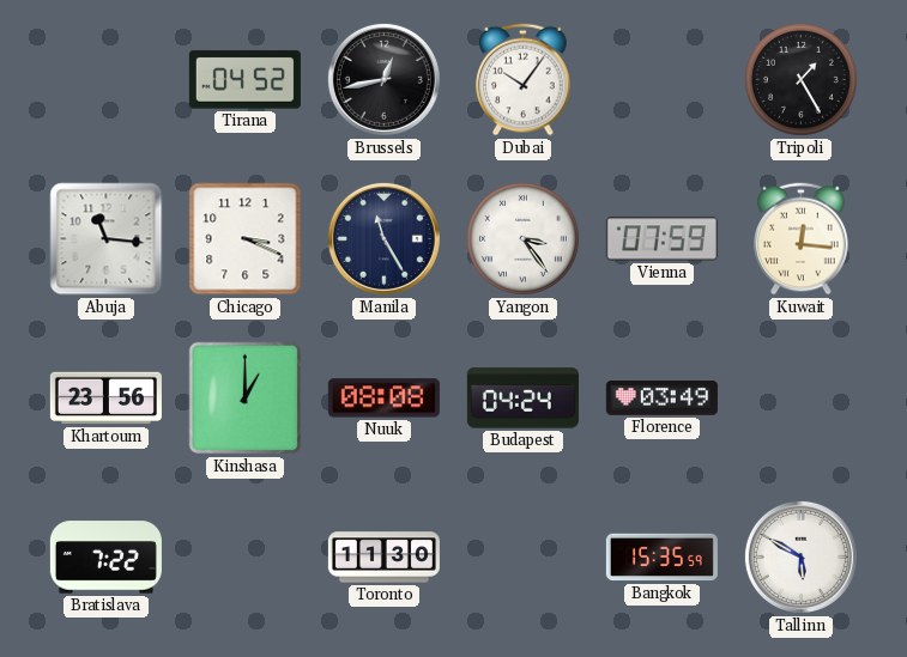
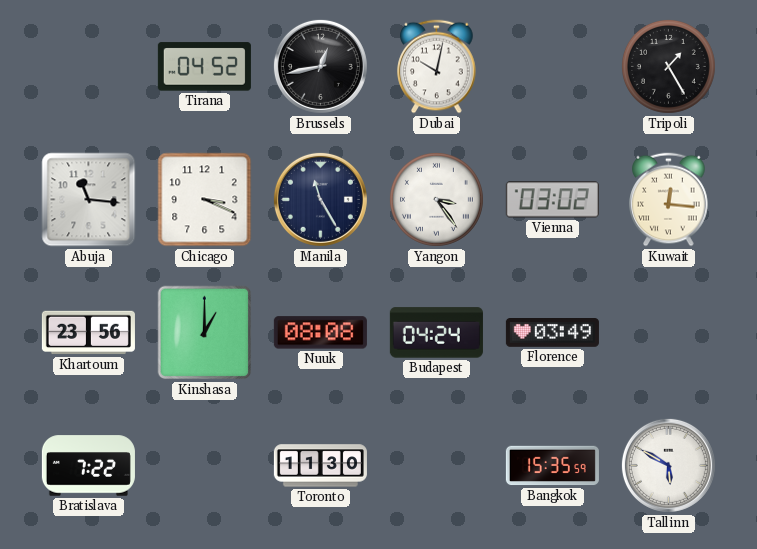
Dubai: 10:06 -> 10:02 (437, 67)
Vienna: 07:59 -> 03:02 (552, 200)
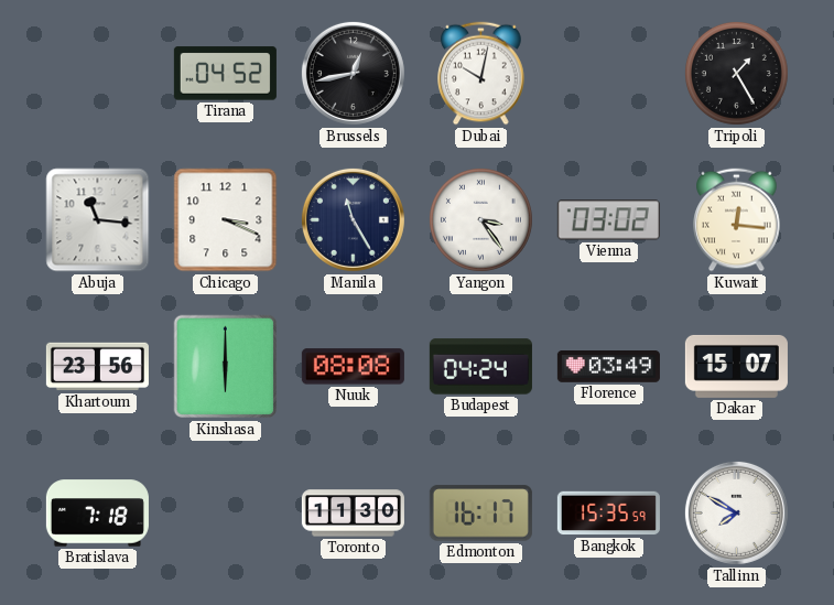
Kinshasa: 1:00 -> 6:00 (226, 367)
Dakar: none -> 15:07 (736, 366)
Bratislava: 7:22 -> 7:18 (97, 514)
Edmonton: none -> 16:17 (480, 514)
Tallinn: 5:50 -> 7:50 (736, 512)
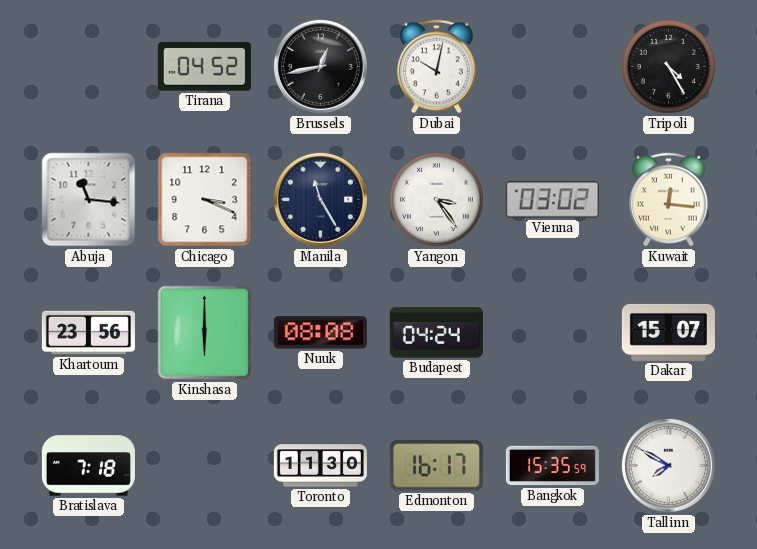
Tripoli: 1:25 -> 4:25 (668, 66)
Florence: 03:49 -> none (608, 367)
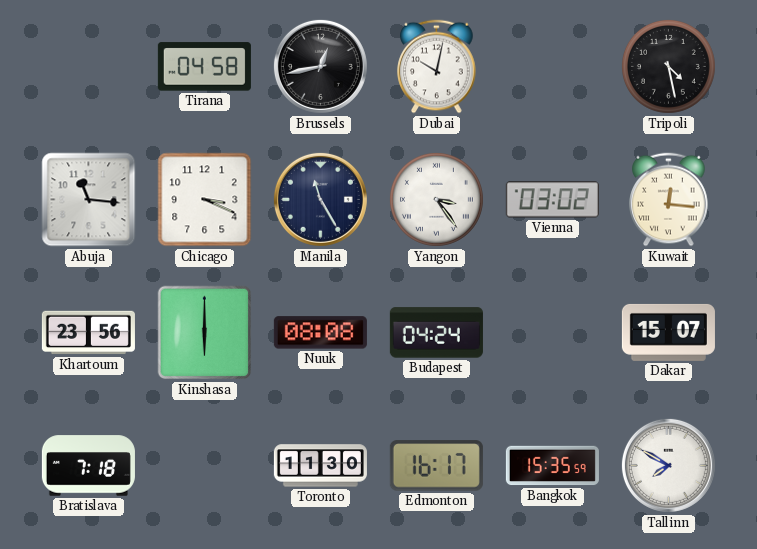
Tirana: 04:52 -> 04:58 (204, 67)
Tripoli: 4:25 -> 4:28 (668, 66)
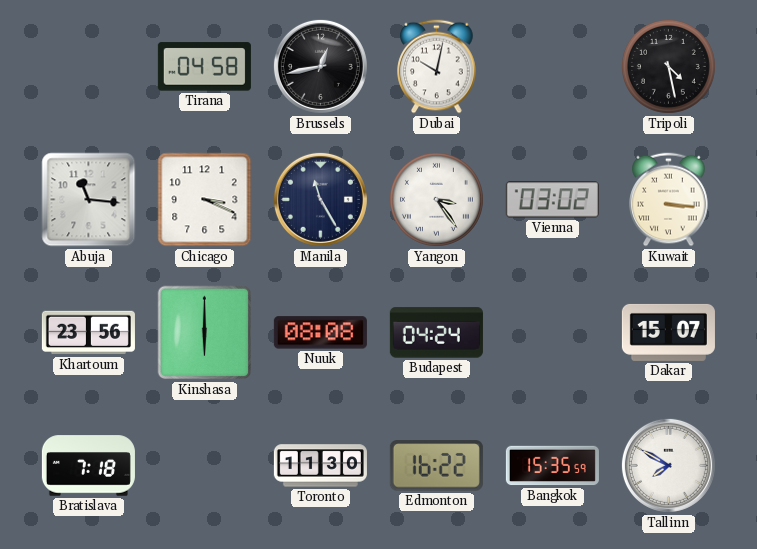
Kuwait: 12:16 -> 3:16 (669, 200)
Edmonton: 16:17 -> 16:22 (436, 466)
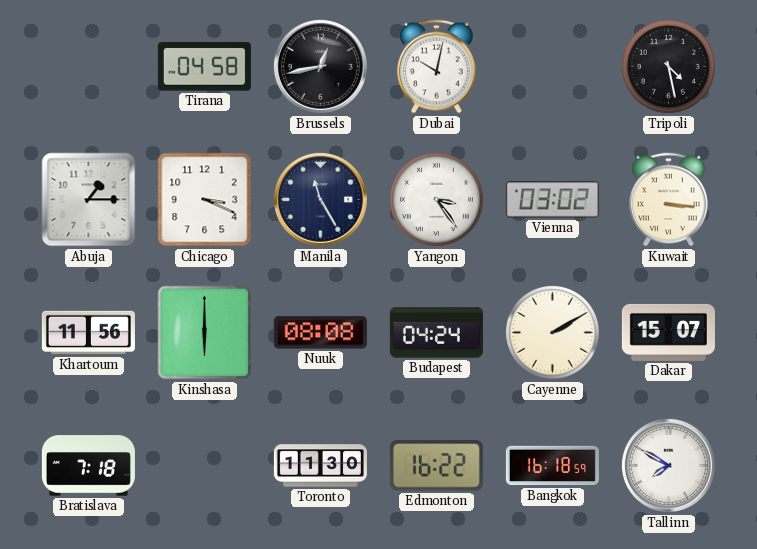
Abuja: 11:16 -> 1:15 (89, 200)
Khartoum: 23:56 -> 11:56 (88, 333)
Cayenne: none -> 2:10 (552, 332)
Bangkok: 15:35 -> 16:18 (552, 466)
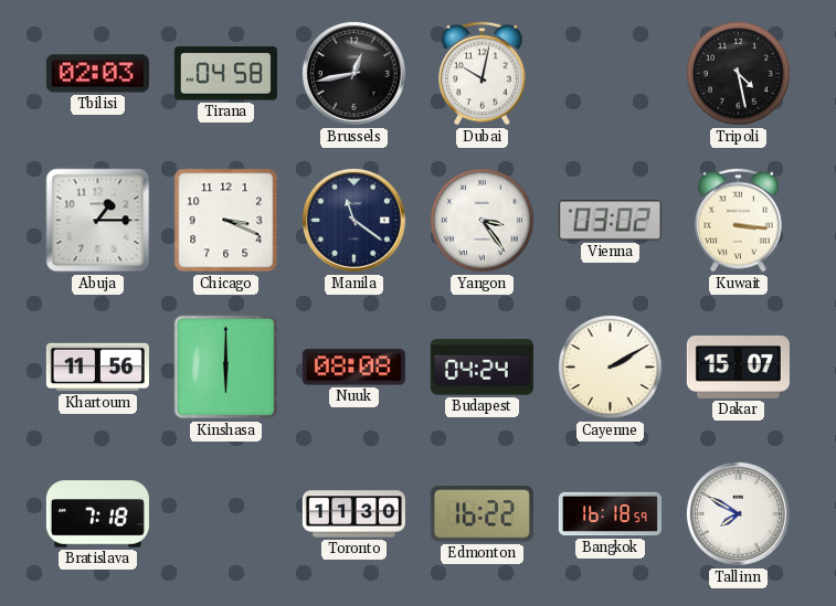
Tbilisi: none -> 02:03 (97, 74)
Manila: 11:25 -> 11:21 (353, 220)
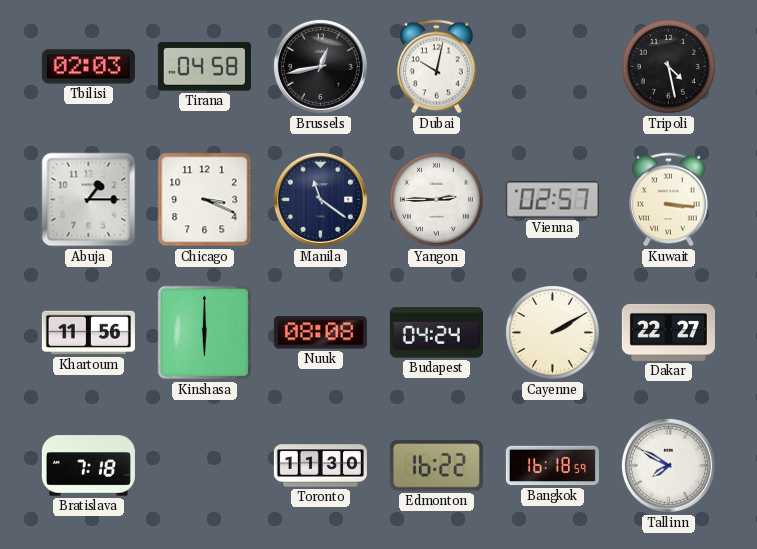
Yangon: 3:24 -> 2:45 (436, 199)
Vienna: 03:02 -> 02:57 (552, 200)
Dakar: 15:07 -> 22:27 (668, 332)
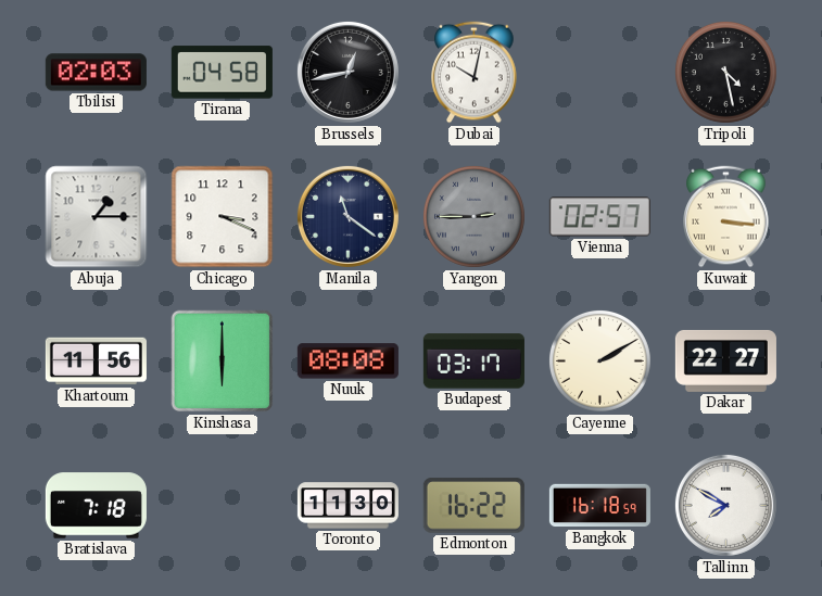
Yangon dial: white -> grey (473, 216)
Budapest: 04:24 -> 03:17 (473, 362)
